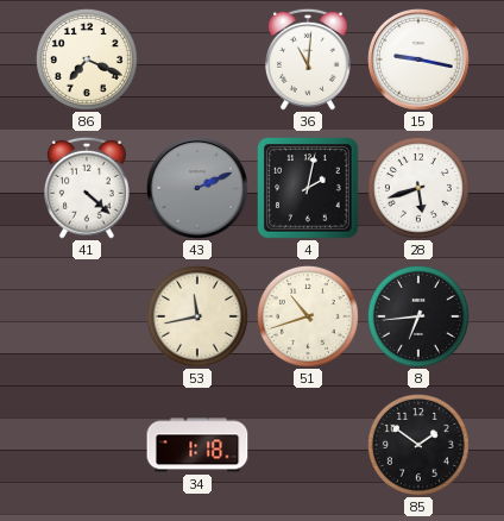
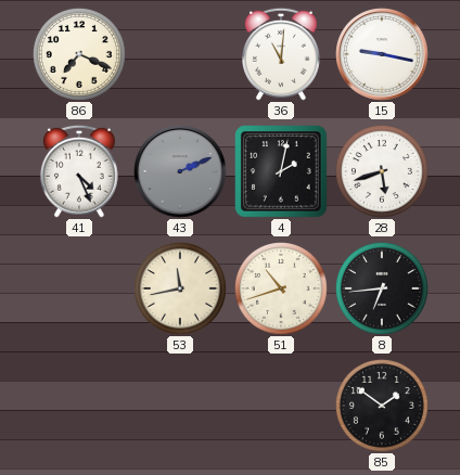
41: 4:22 -> 4:26 (79, 171)
34: 1:18 -> none (197, 445)
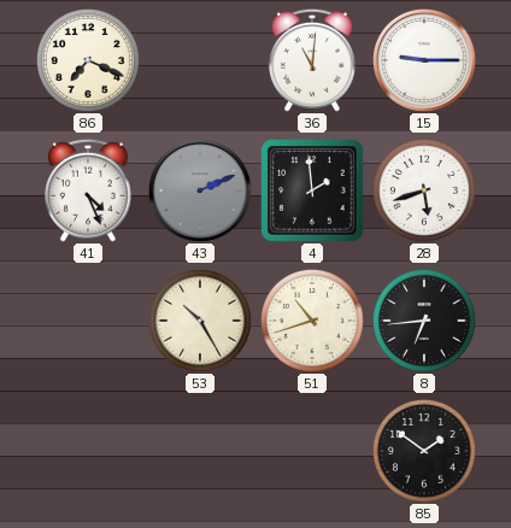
15: 9:17 -> 9:15 (425, 61)
4: 2:02 -> 1:59 (312, 190)
53: 11:43 -> 10:25 (200, 321)
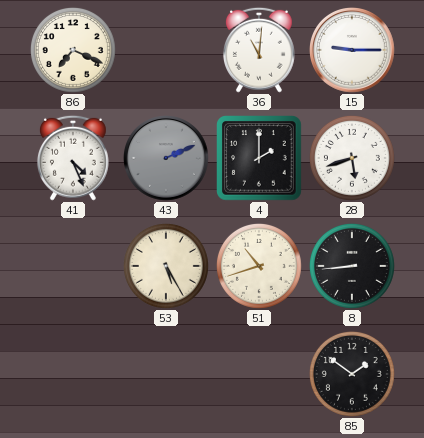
4: 1:59 -> 2:00 (259, 158)
53: 10:25 -> 5:25 (166, 266)
8: 6:44 -> 8:44 (352, 266)
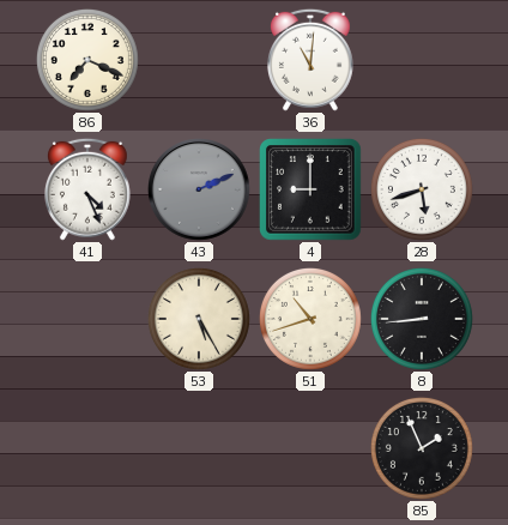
15: 9:15 -> none (353, 51)
4: 2:00 -> 9:00 (310, 189)
85: 1:51 -> 1:56 (422, 448)
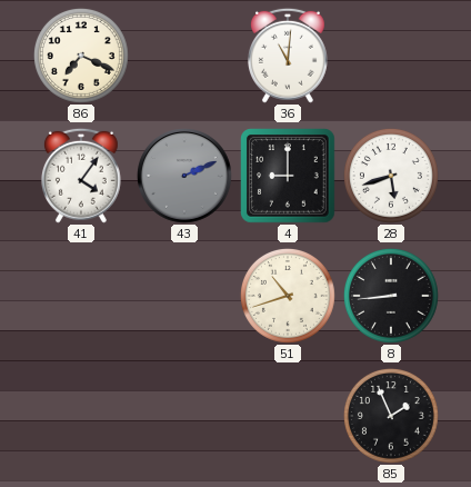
41: 4:26 -> 4:06 (81, 176)
53: 5:25 -> none (199, 319)
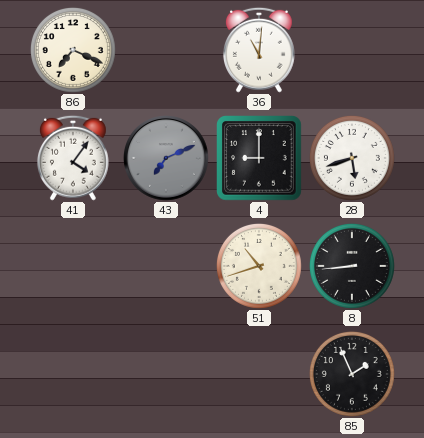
43: 2:11 -> 7:11 (167, 159)
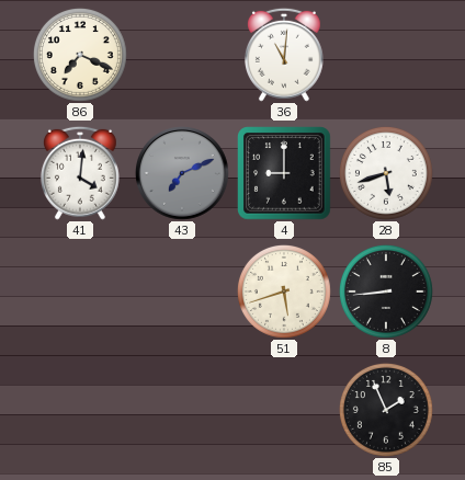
41: 4:06 -> 4:01 (80, 173)
51: 10:42 -> 5:42 (284, 292)
